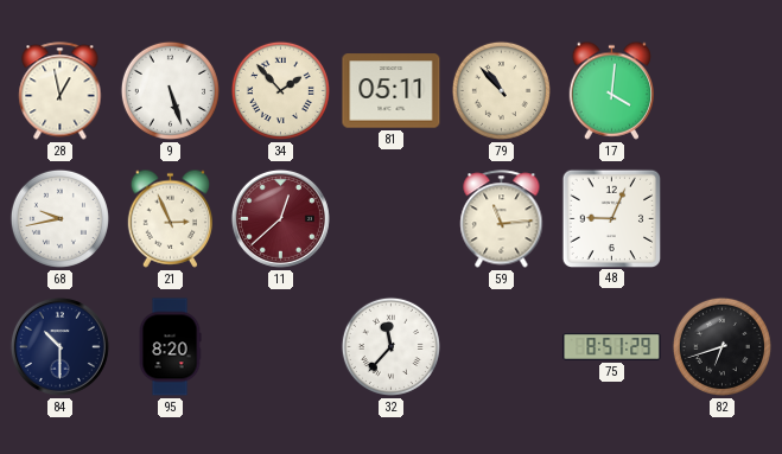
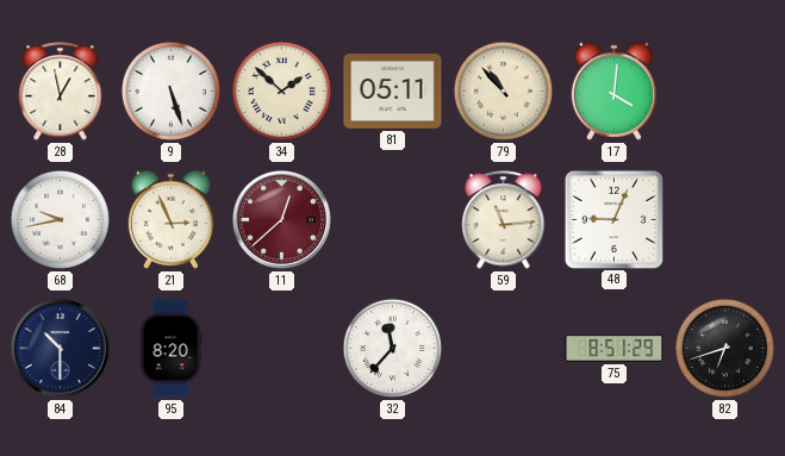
34: 1:53 -> 1:52 (281, 90)
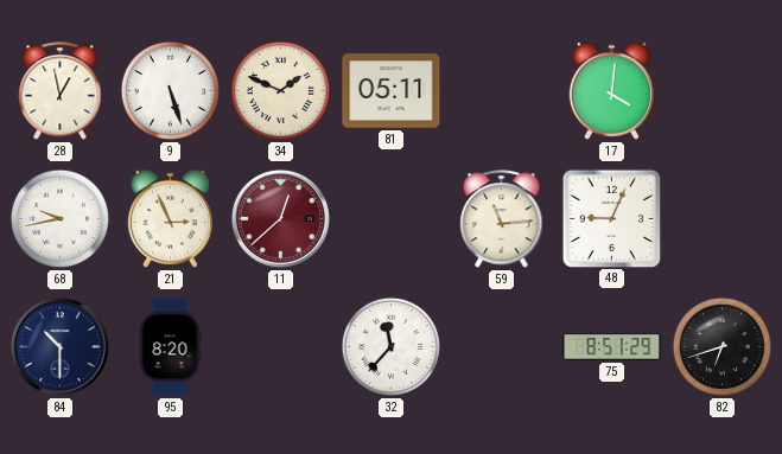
34: 1:52 -> 1:49 (280, 90)
79: 10:53 -> none (503, 90)
